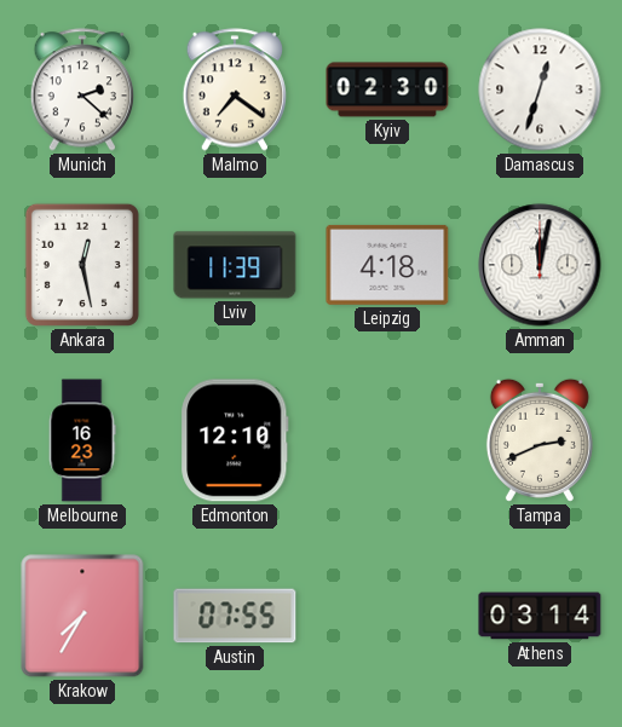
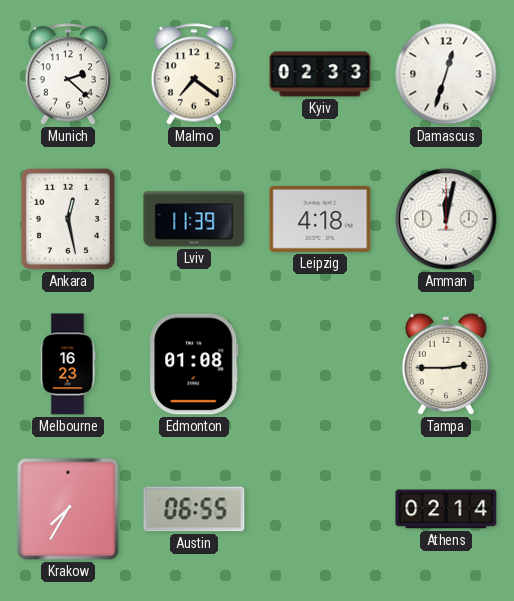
Kyiv: 02:30 -> 02:33 (320, 74)
Edmonton: 12:10 -> 01:08 (194, 364)
Tampa: 2:41 -> 2:45 (446, 364)
Austin: 07:55 -> 06:55 (194, 509)
Athens: 03:14 -> 02:14 (446, 509)
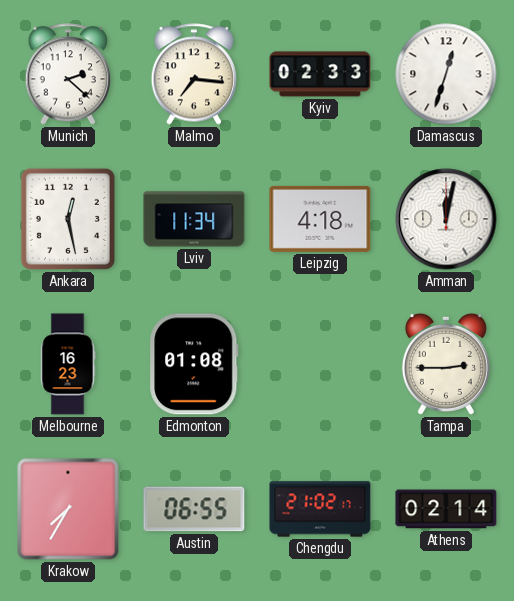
Malmo: 7:21 -> 7:16 (194, 74)
Lviv: 11:39 -> 11:34 (194, 219)
Chengdu: none -> 21:02 (320, 509)
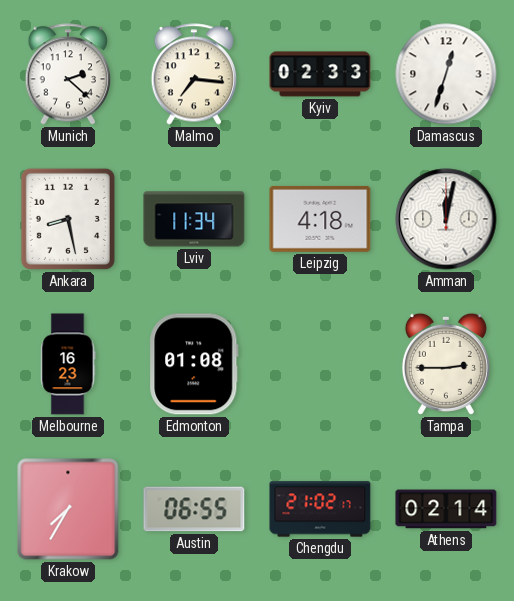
Ankara: 12:28 -> 8:28 (68, 219)
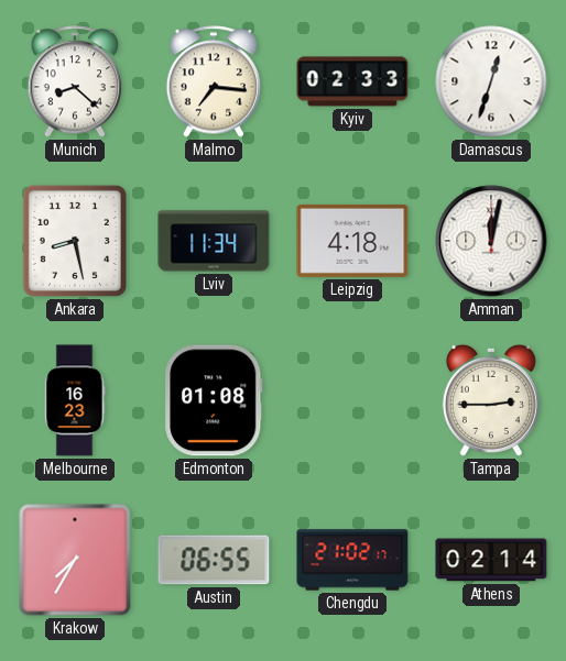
Munich: 2:22 -> 8:22 (75, 81)
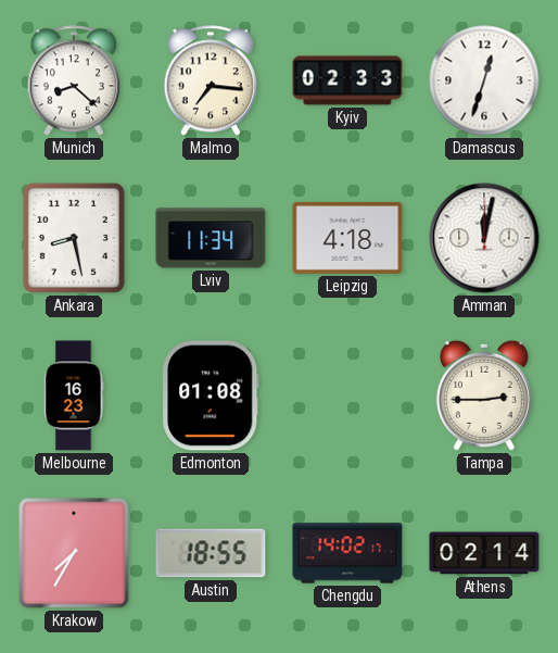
Austin: 06:55 -> 18:55 (211, 553)
Chengdu: 21:02 -> 14:02 (347, 553)
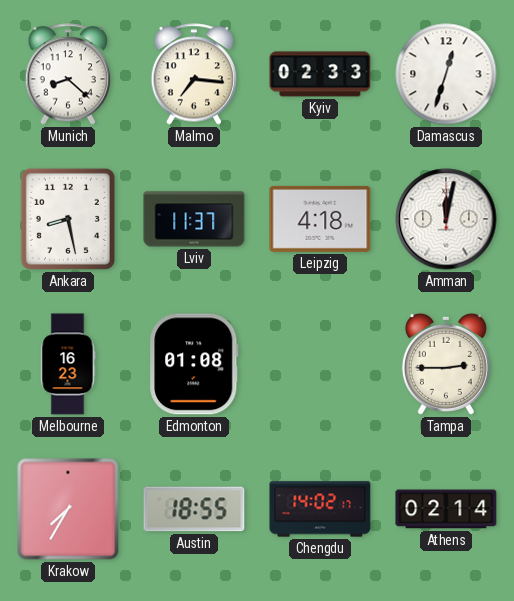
Lviv: 11:34 -> 11:37 (194, 219)
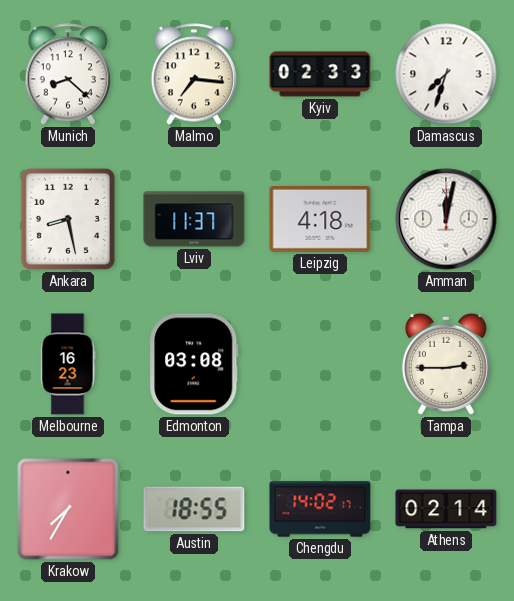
Damascus: 12:33 -> 7:33 (446, 74)
Edmonton: 01:08 -> 03:08 (194, 364)
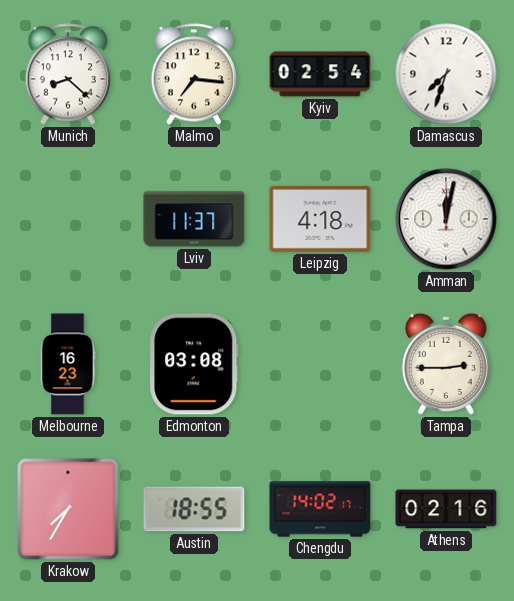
Kyiv: 02:33 -> 02:54 (320, 74)
Ankara: 8:28 -> none (68, 219)
Athens: 02:14 -> 02:16 (446, 509)
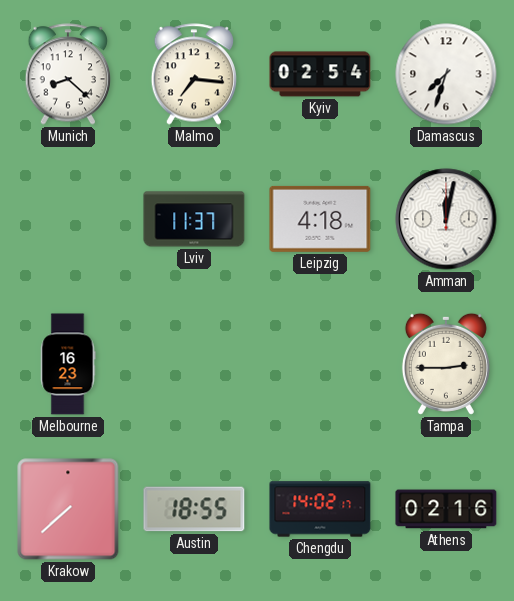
Edmonton: 03:08 -> none (194, 364)
Krakow: 7:35 -> 7:38 (68, 509)
